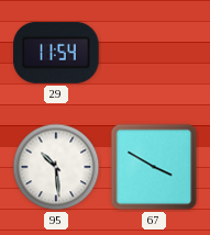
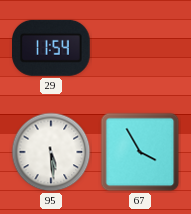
95: 10:29 -> 5:29 (51, 152)
67: 3:50 -> 3:55 (140, 152)
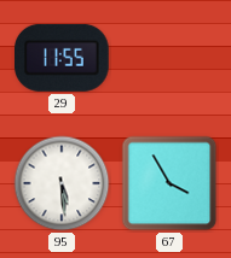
29: 11:54 -> 11:55 (63, 58)
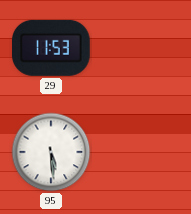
29: 11:55 -> 11:53 (52, 48)
67: 3:55 -> none (169, 183)
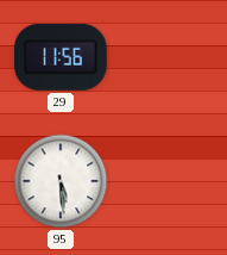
29: 11:53 -> 11:56 (62, 57)
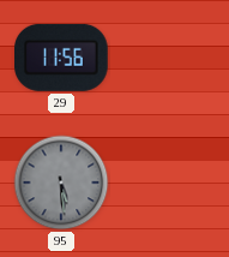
95 dial: white -> grey (61, 183)
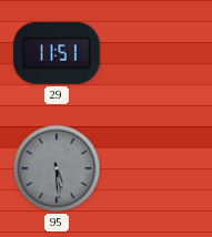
29: 11:56 -> 11:51 (58, 53)
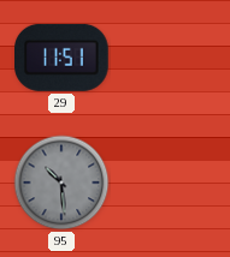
95: 5:29 -> 10:29 (61, 183)
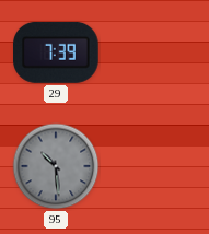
29: 11:51 -> 7:39 (57, 52)
